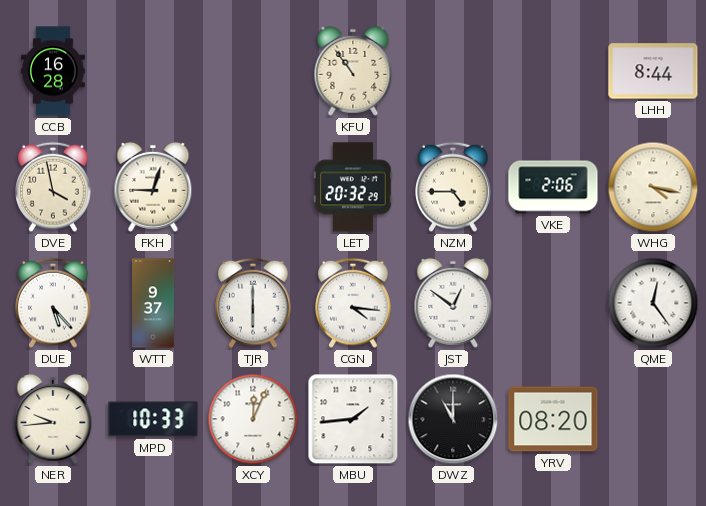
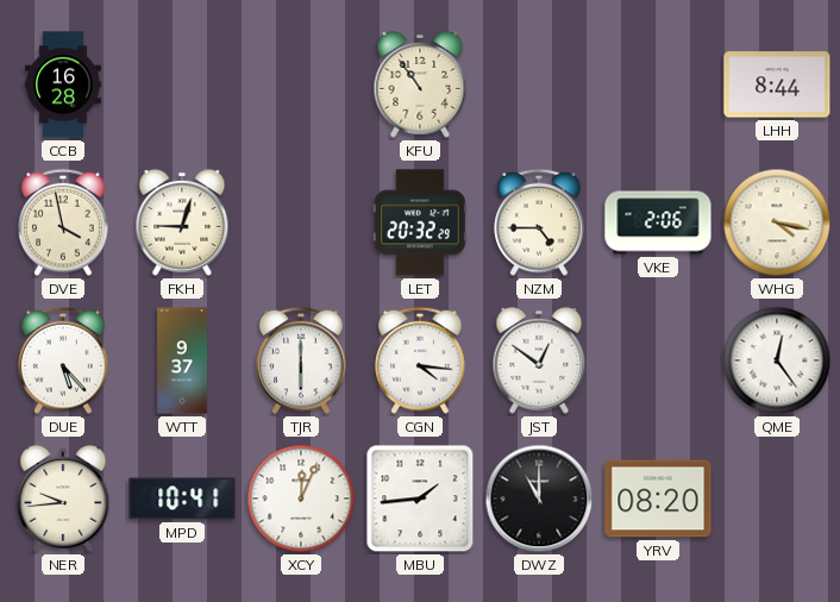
MPD: 10:33 -> 10:41 (182, 498)
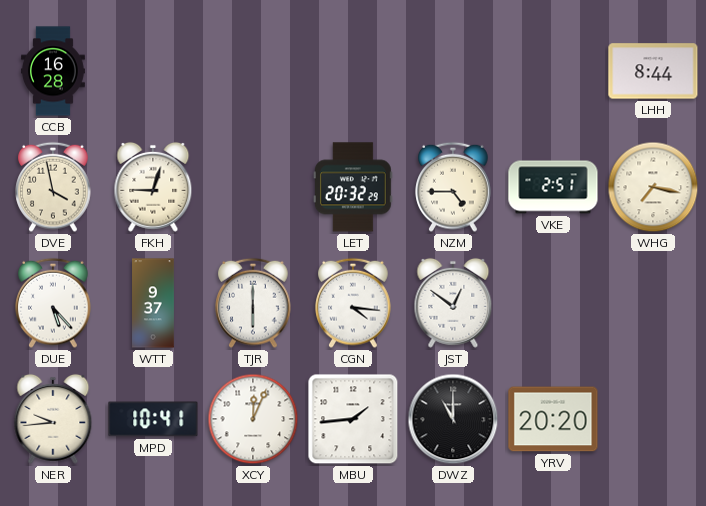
KFU: 10:54 -> none (420, 84)
VKE: 2:06 -> 2:51 (553, 187)
WHG: 4:17 -> 7:17 (653, 187)
QME: 12:24 -> none (777, 360)
YRV: 08:20 -> 20:20 (553, 419)
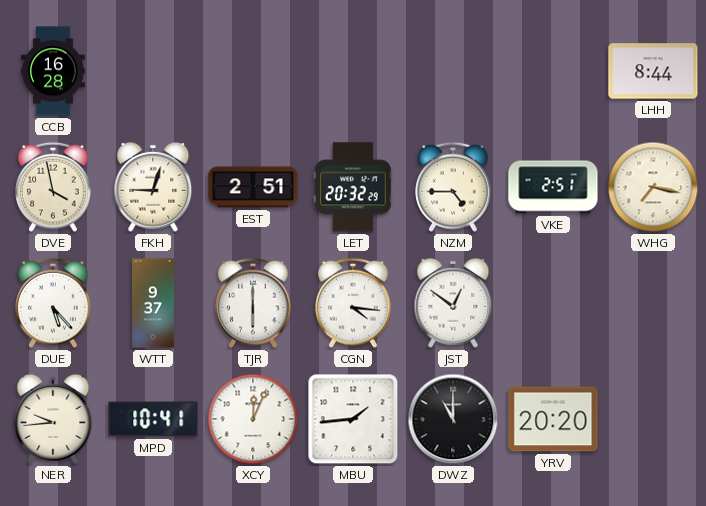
EST: none -> 2:51 (253, 187)
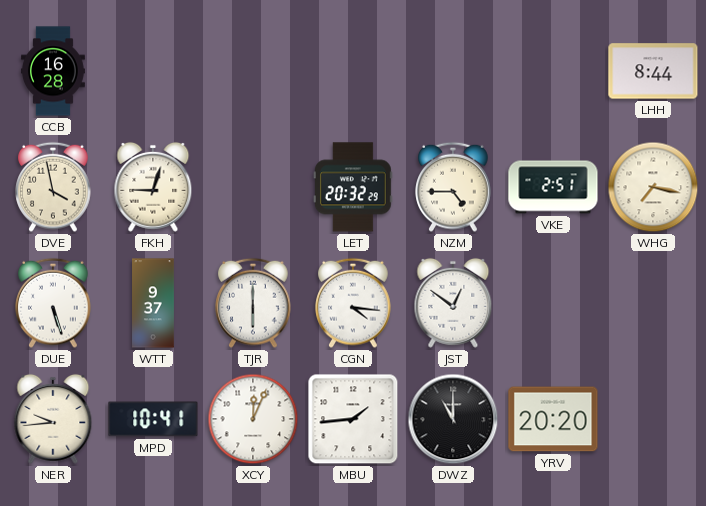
EST: 2:51 -> none (253, 187)
DUE: 5:23 -> 5:27 (53, 303)
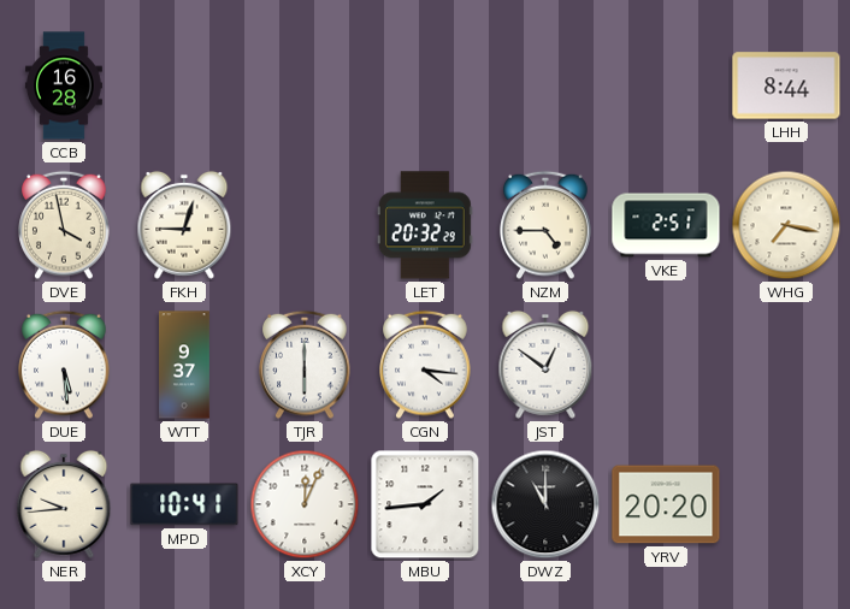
DUE: 5:27 -> 5:29 (64, 365)
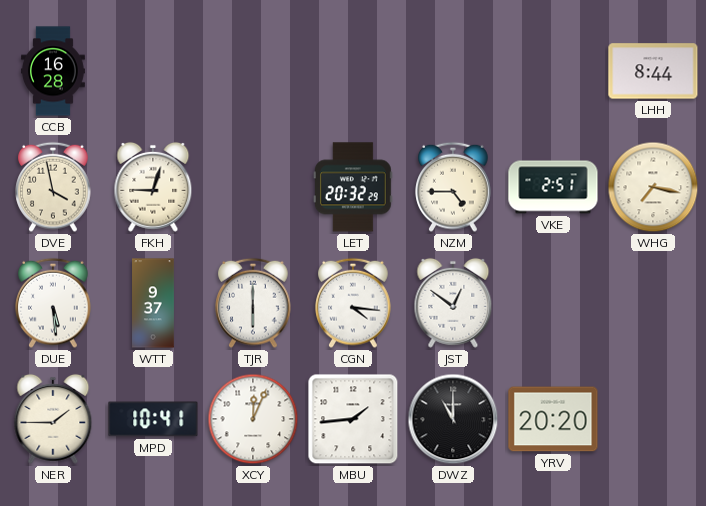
NER: 9:44 -> 1:45 (53, 419)
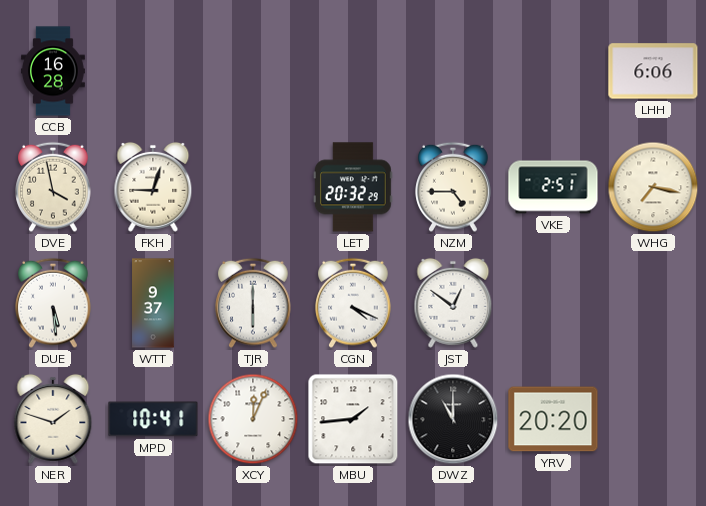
LHH: 8:44 -> 6:06 (653, 71)
CGN: 4:16 -> 4:19 (353, 303)
NER: 1:45 -> 1:48 (53, 419)
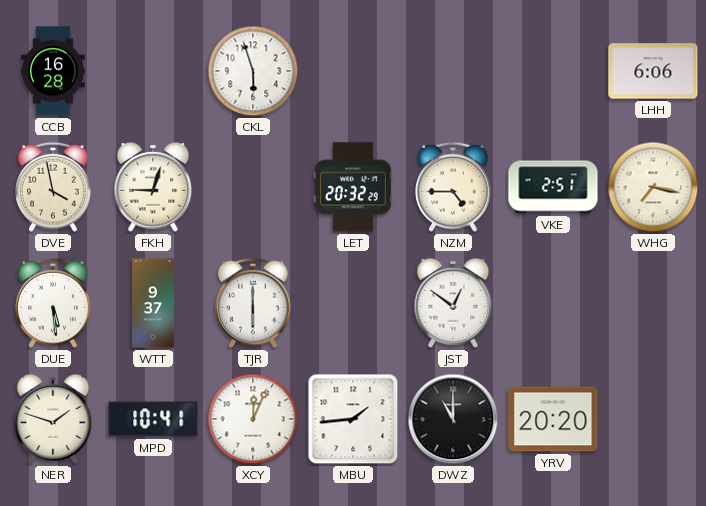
CKL: none -> 5:57 (253, 71)
CGN: 4:19 -> none (353, 303)
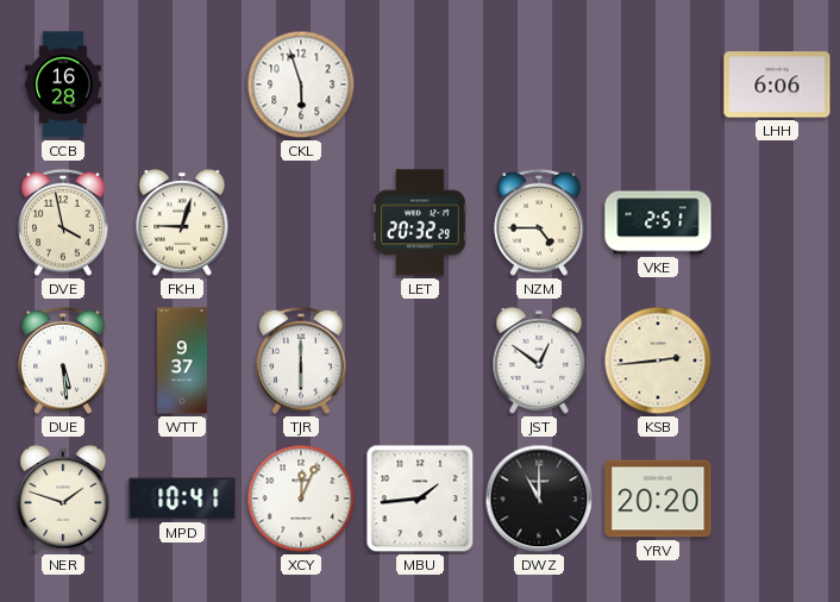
WHG: 7:17 -> none (653, 187)
KSB: none -> 2:44 (658, 360)
